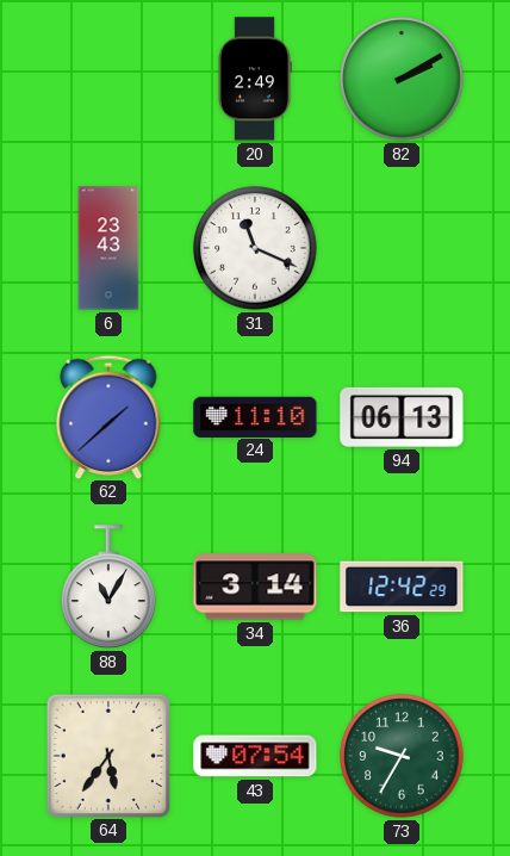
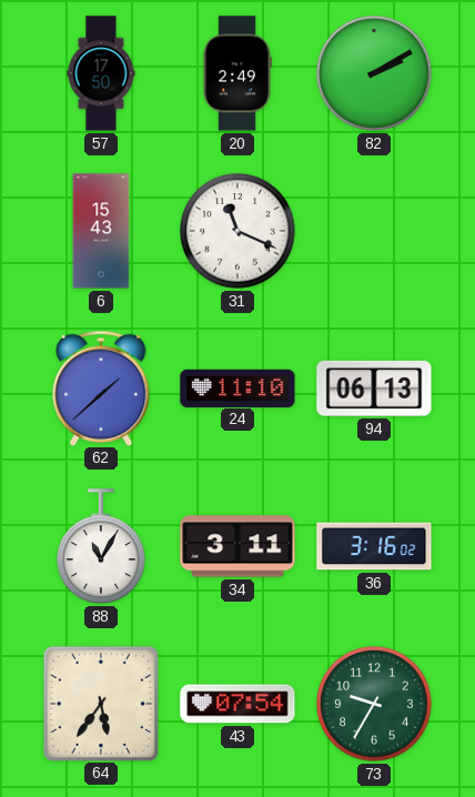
57: none -> 17:50 (101, 73)
6: 23:43 -> 15:43 (101, 231)
34: 3:14 -> 3:11 (238, 546)
36: 12:42 -> 3:16 (374, 546)
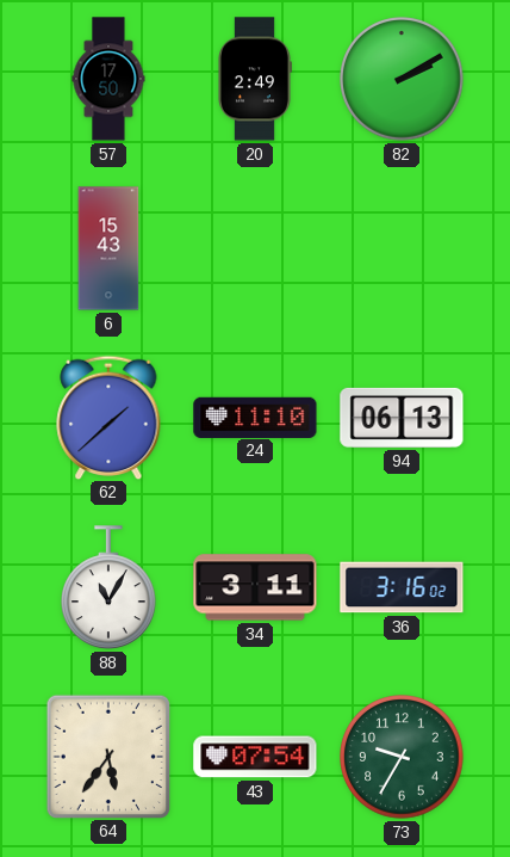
31: 11:19 -> none (238, 231)
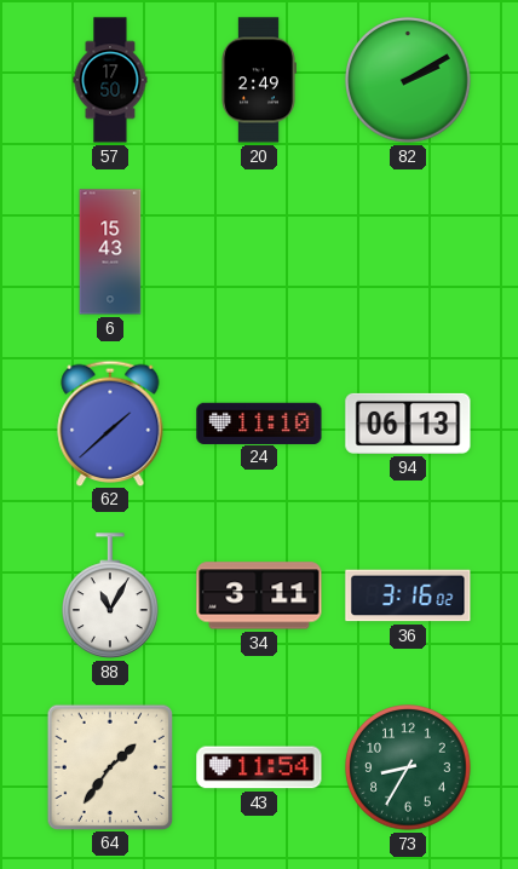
64: 5:36 -> 1:36 (109, 766)
43: 07:54 -> 11:54 (259, 767)
73: 9:35 -> 8:35 (408, 767)
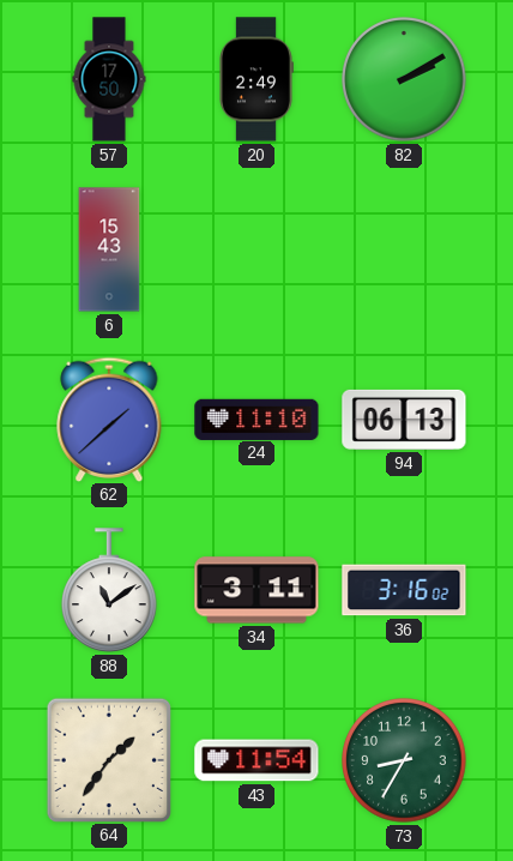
88: 11:05 -> 11:09 (109, 590)
